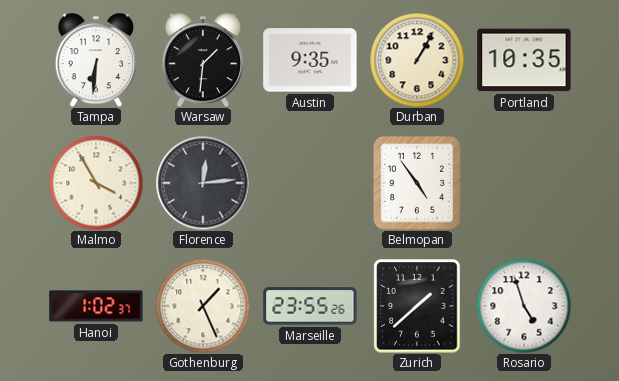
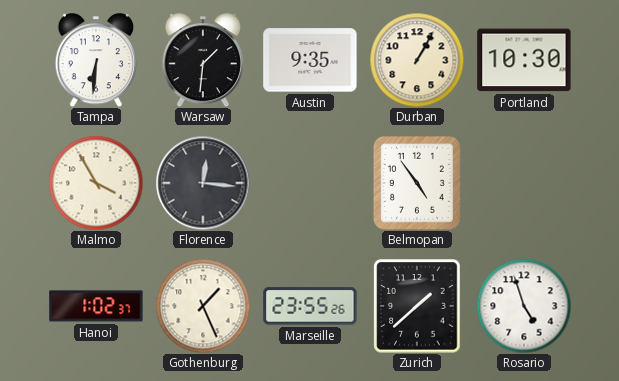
Portland: 10:35 -> 10:30 (524, 60)
Florence: 12:14 -> 12:16 (203, 183)
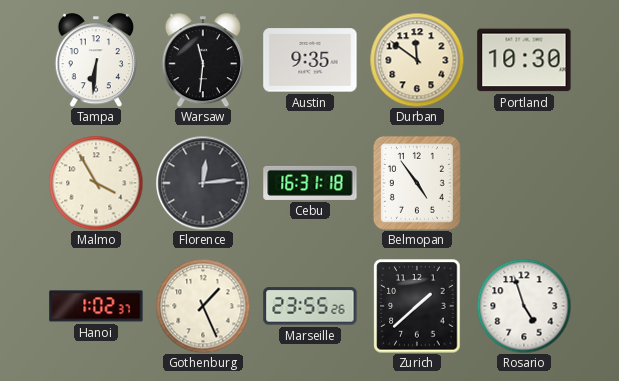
Warsaw: 1:31 -> 11:31 (203, 60)
Durban: 1:05 -> 11:51 (417, 60)
Florence: 12:16 -> 12:14 (203, 183)
Cebu: none -> 16:31 (310, 183)
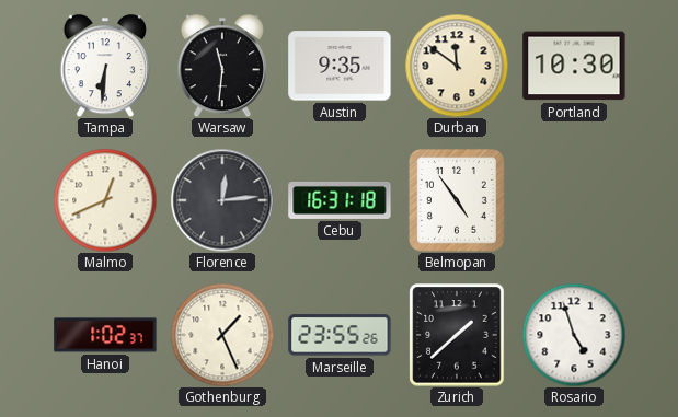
Malmo: 3:55 -> 12:41 (105, 200)
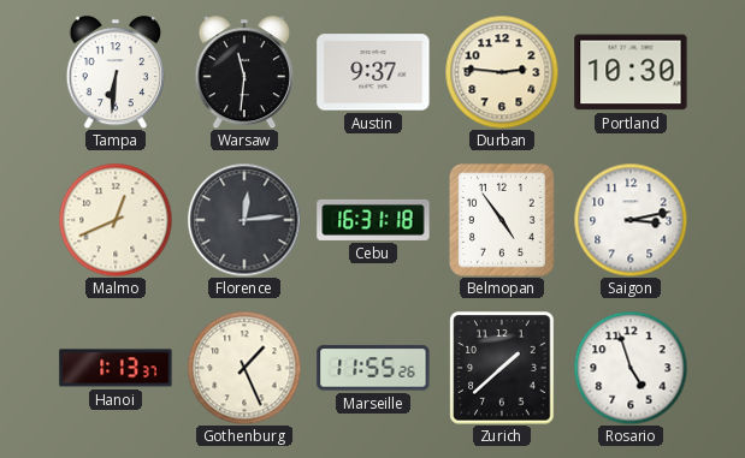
Austin: 9:35 -> 9:37 (373, 72)
Durban: 11:51 -> 2:46 (502, 72)
Saigon: none -> 3:13 (631, 220)
Hanoi: 1:02 -> 1:13 (116, 368)
Marseille: 23:55 -> 11:55 (373, 368)
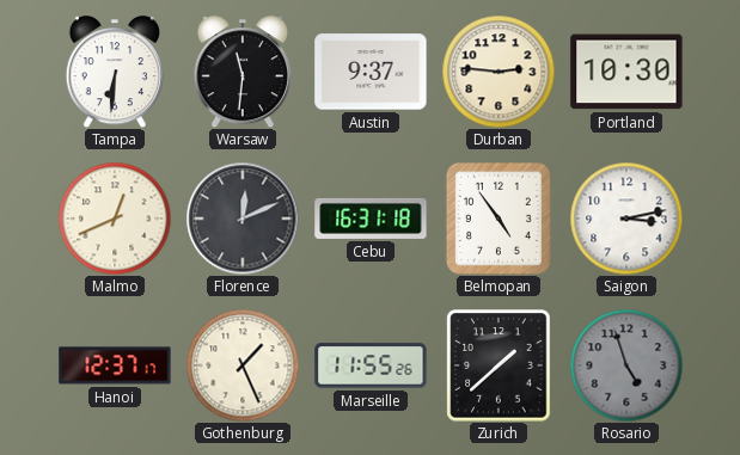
Florence: 12:14 -> 12:11 (243, 219)
Hanoi: 1:13 -> 12:37 (115, 365)
Rosario dial: white -> grey (626, 365)
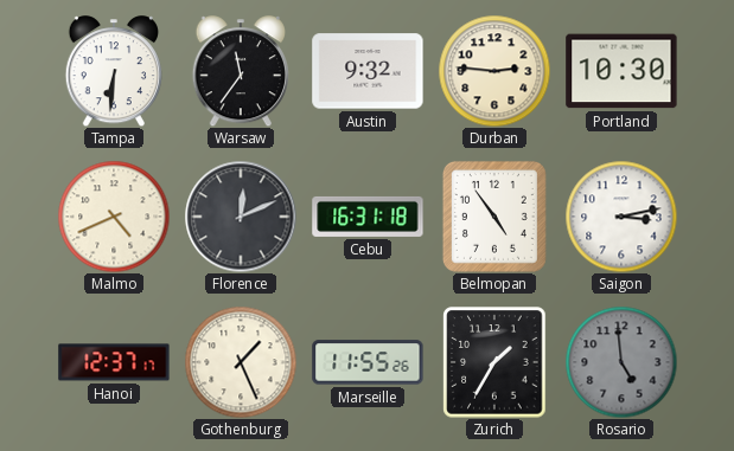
Warsaw: 11:31 -> 11:36 (241, 71)
Austin: 9:37 -> 9:32 (368, 71)
Malmo: 12:41 -> 4:41 (114, 217)
Zurich: 1:38 -> 1:35 (494, 362)
Rosario: 4:57 -> 4:59 (621, 362)
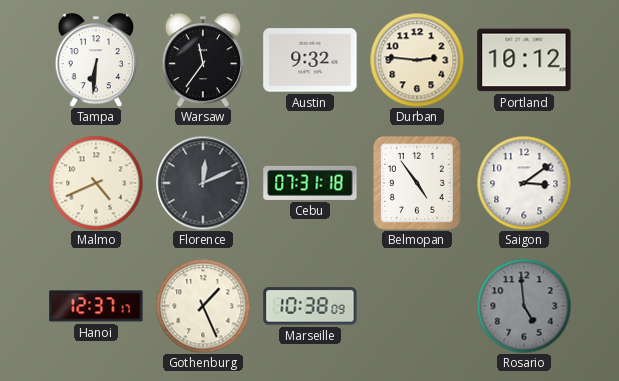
Portland: 10:30 -> 10:12 (524, 60)
Cebu: 16:31 -> 07:31 (310, 183)
Saigon: 3:13 -> 3:09 (524, 183)
Marseille: 11:55 -> 10:38 (310, 306)
Zurich: 1:35 -> none (494, 362)
